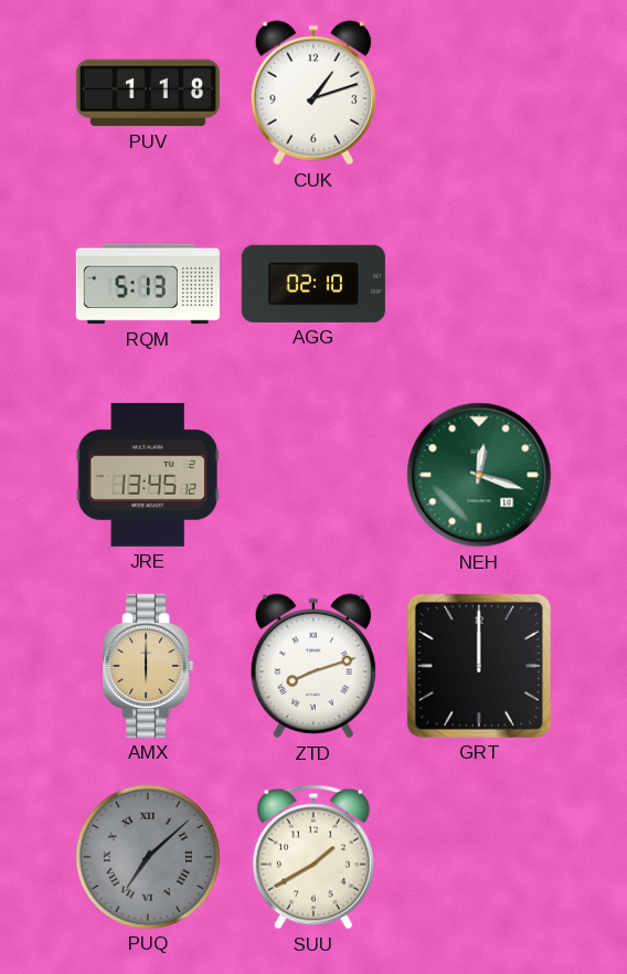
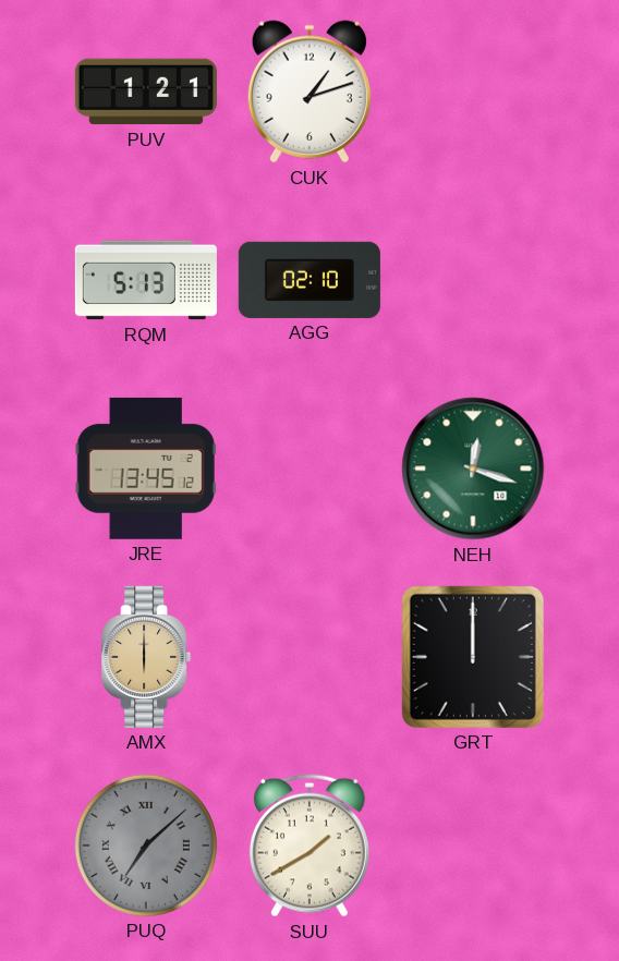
PUV: 1:18 -> 1:21 (146, 92)
ZTD: 8:12 -> none (313, 666)
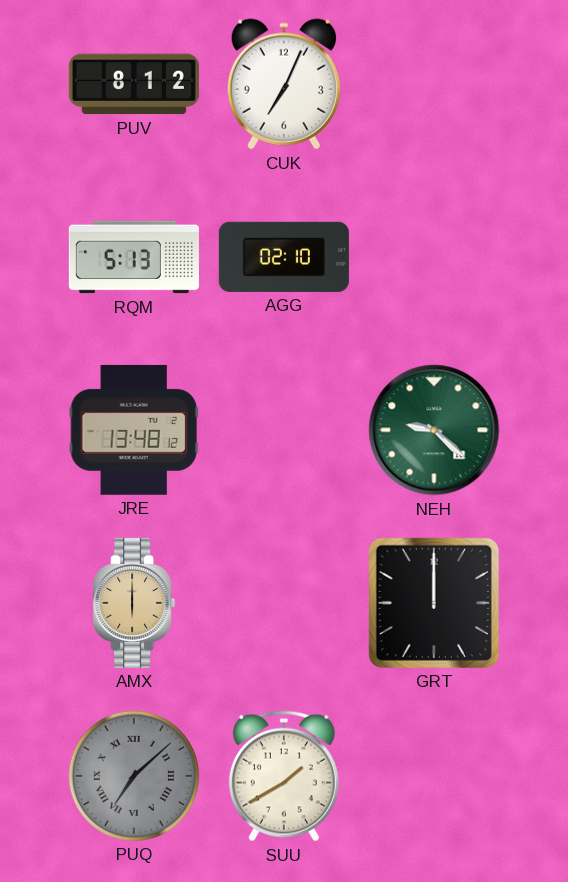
PUV: 1:21 -> 8:12 (134, 84)
CUK: 1:12 -> 7:04 (284, 84)
JRE: 13:45 -> 13:48 (134, 430)
NEH: 12:18 -> 9:22 (434, 430)
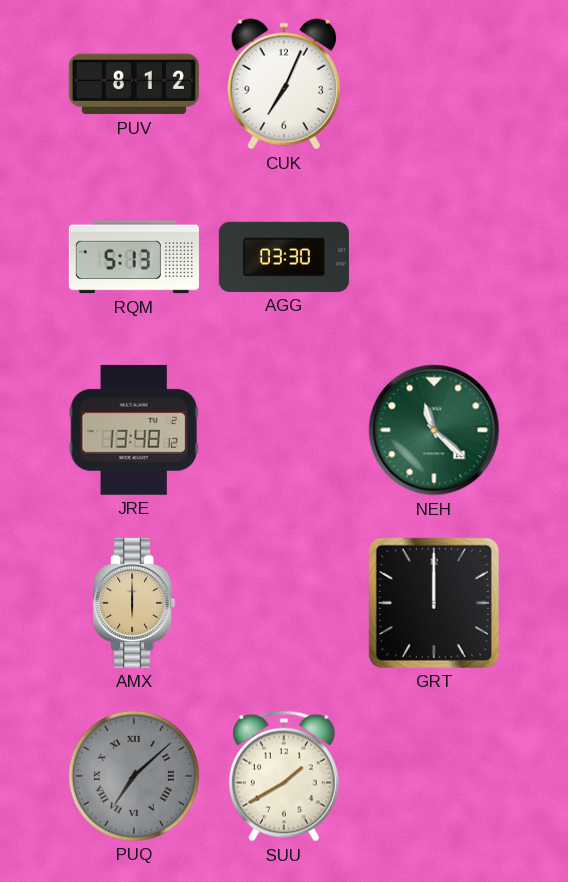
AGG: 02:10 -> 03:30 (284, 257)
NEH: 9:22 -> 11:22 (434, 430)
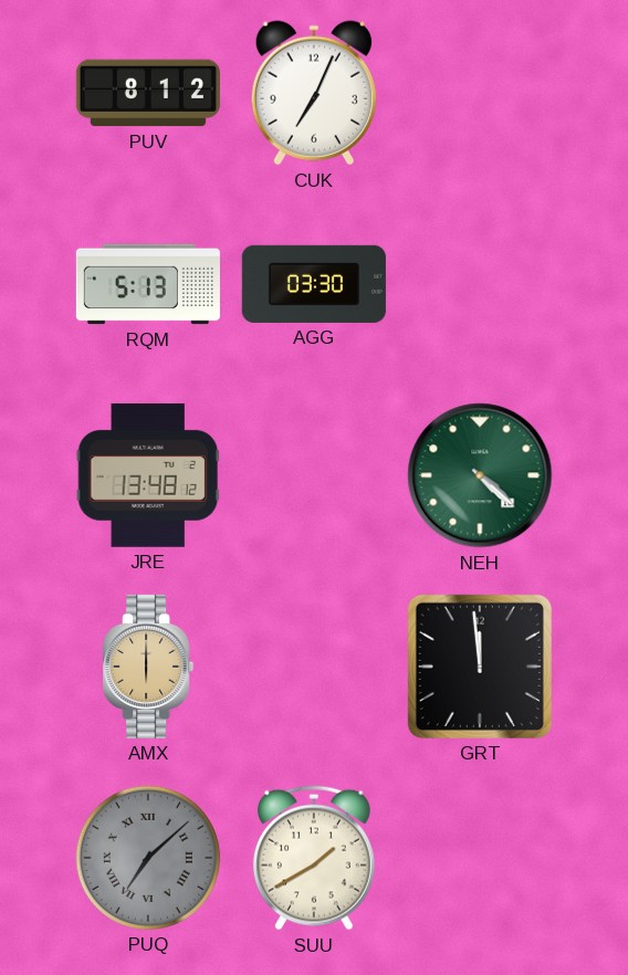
NEH: 11:22 -> 4:22 (480, 475)
GRT: 12:00 -> 11:59 (480, 667)
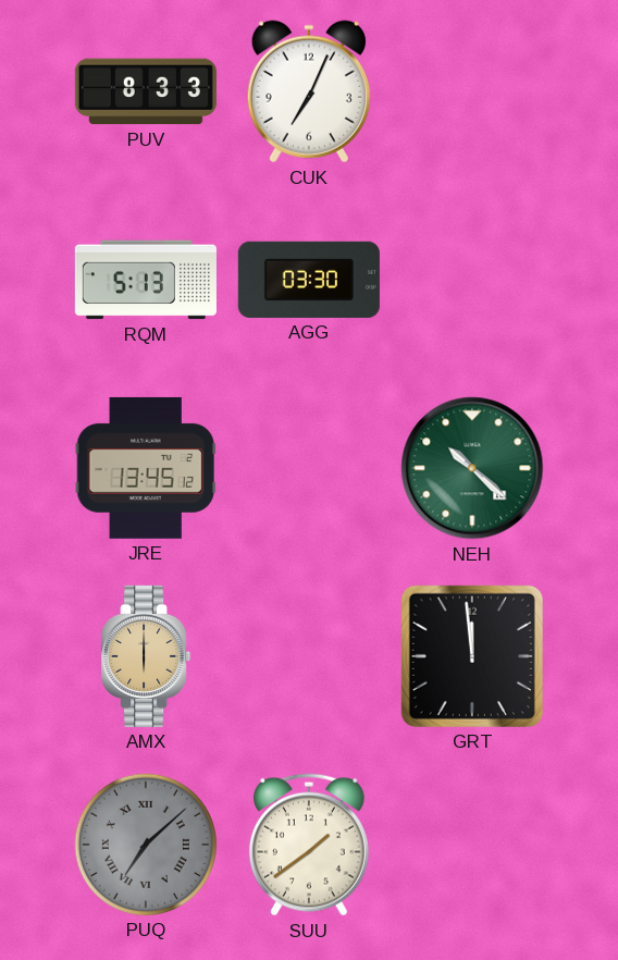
PUV: 8:12 -> 8:33 (146, 91)
JRE: 13:48 -> 13:45 (146, 468)
NEH: 4:22 -> 10:22 (472, 468)
SUU: 1:40 -> 1:39 (309, 845)
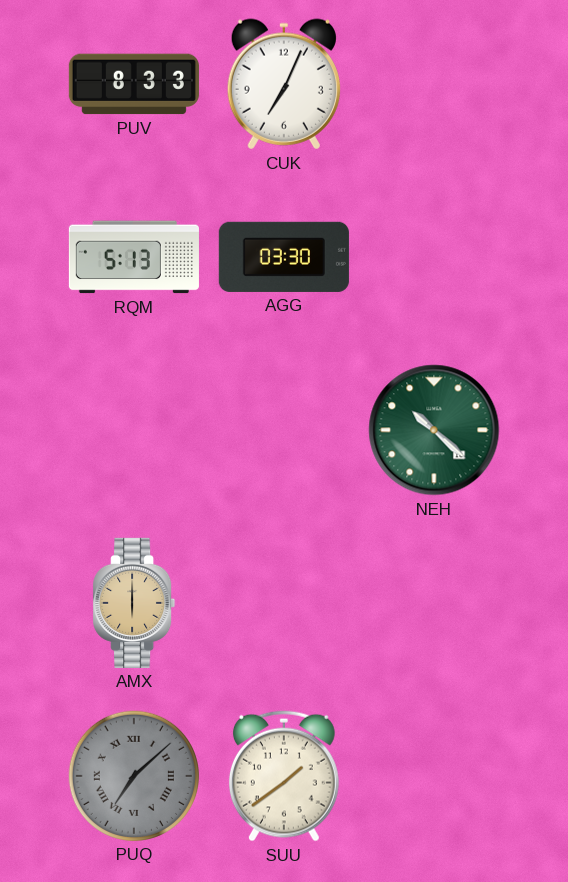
JRE: 13:45 -> none (146, 468)
GRT: 11:59 -> none (472, 656)
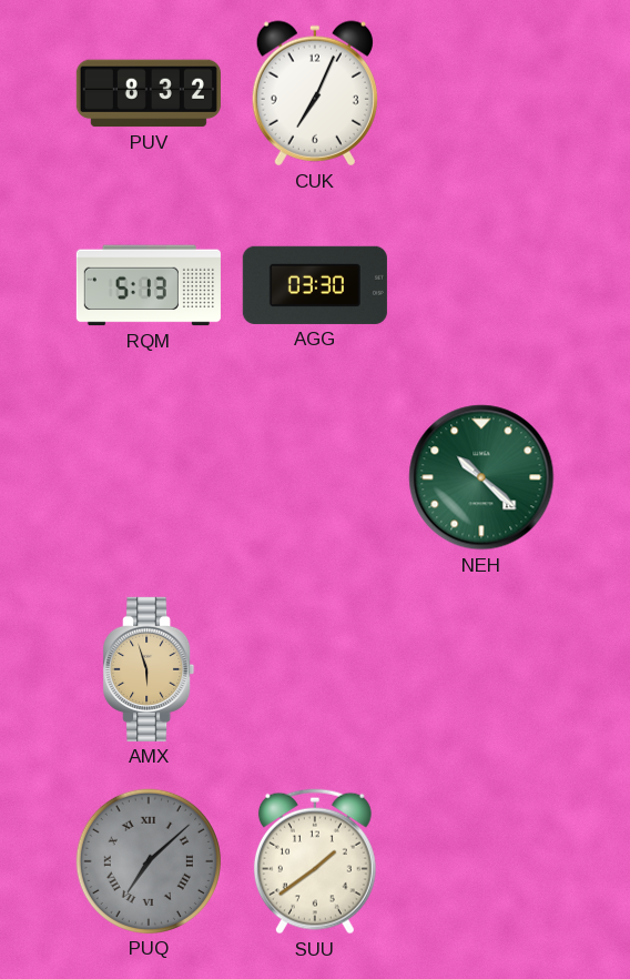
PUV: 8:33 -> 8:32 (149, 93)
AMX: 6:00 -> 5:57 (149, 669)
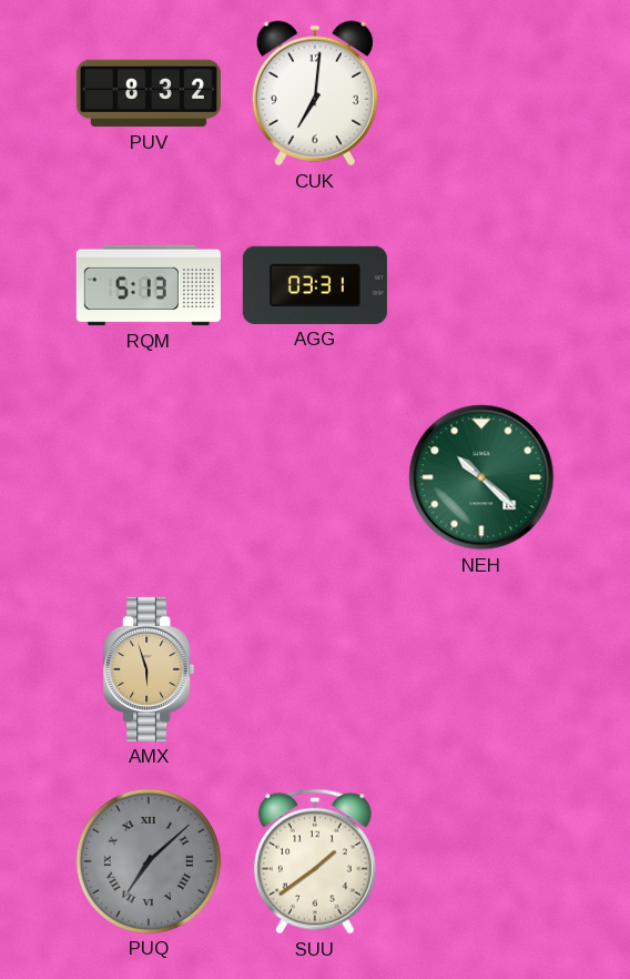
CUK: 7:04 -> 7:01 (315, 93)
AGG: 03:30 -> 03:31 (315, 285)
